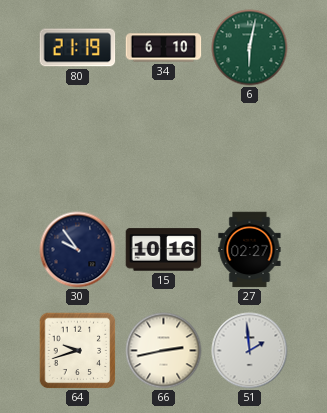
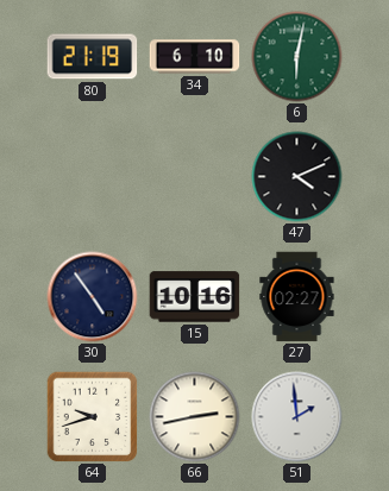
47: none -> 4:11 (297, 177)
30: 9:54 -> 4:54 (93, 297)
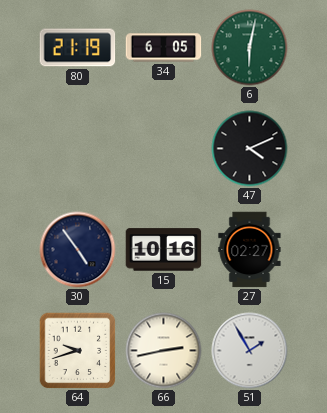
34: 6:10 -> 6:05 (164, 48)
51: 1:59 -> 1:55 (250, 351)
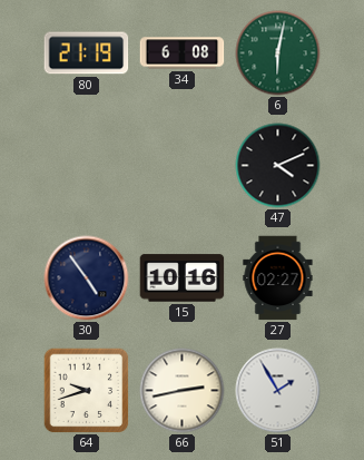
34: 6:05 -> 6:08 (183, 53)
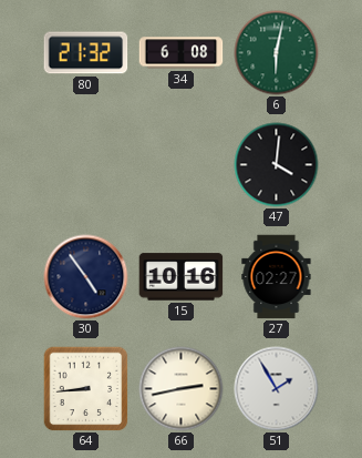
80: 21:19 -> 21:32 (86, 53)
47: 4:11 -> 4:01 (277, 165)
64: 9:42 -> 8:44 (85, 388)
